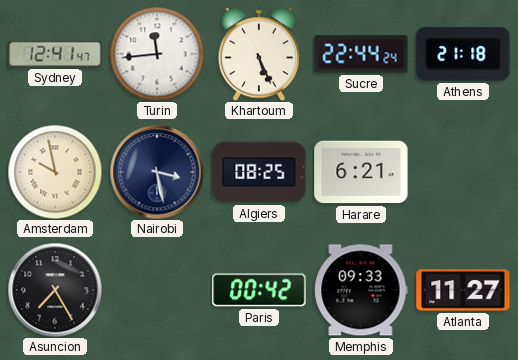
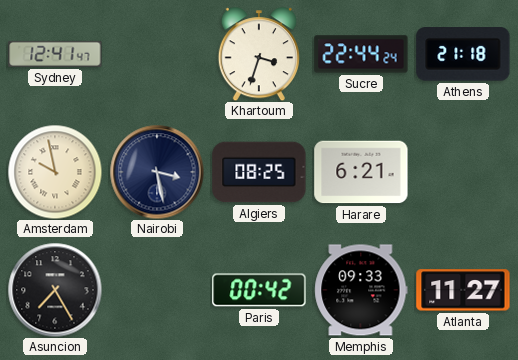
Turin: 11:44 -> none (157, 54)
Khartoum: 5:26 -> 3:33 (259, 54)
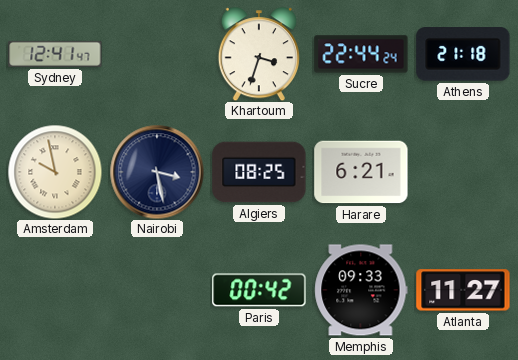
Asuncion: 7:25 -> none (55, 290)
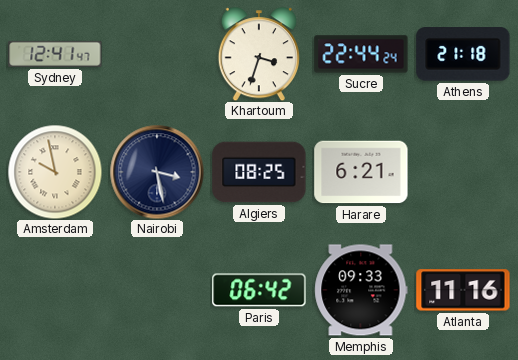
Paris: 00:42 -> 06:42 (259, 290)
Atlanta: 11:27 -> 11:16 (463, 290)
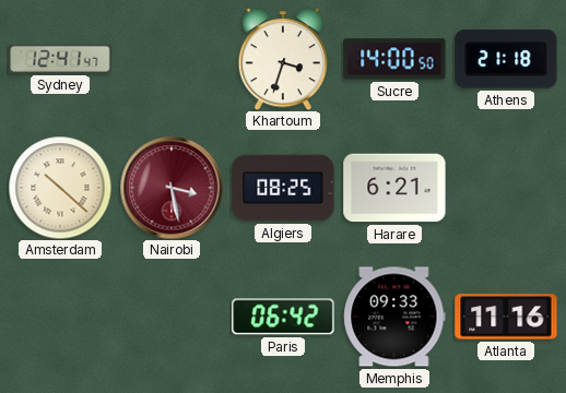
Sucre: 22:44 -> 14:00 (394, 59)
Amsterdam: 9:58 -> 10:22 (60, 188)
Nairobi dial: navy -> burgundy (172, 188)
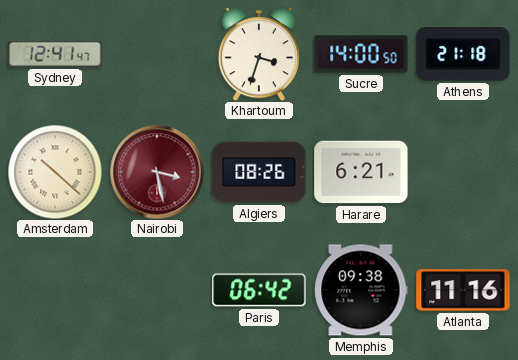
Algiers: 08:25 -> 08:26 (259, 172)
Memphis: 09:33 -> 09:38 (361, 290)
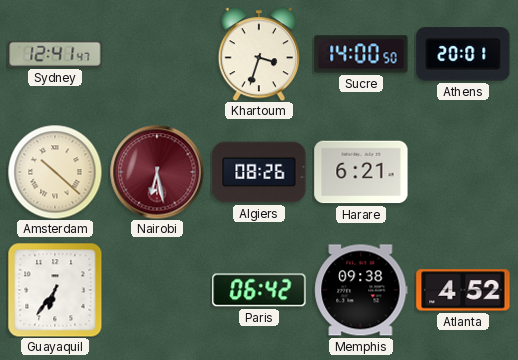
Athens: 21:18 -> 20:01 (463, 54)
Nairobi: 3:28 -> 6:28 (157, 172)
Guayaquil: none -> 6:36 (55, 290)
Atlanta: 11:16 -> 4:52 (463, 290)
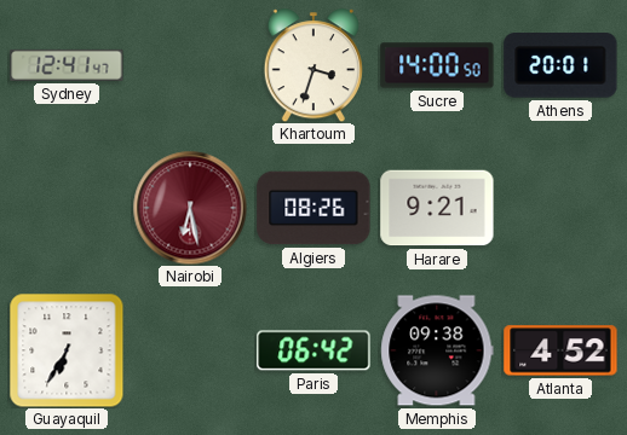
Amsterdam: 10:22 -> none (55, 172)
Harare: 6:21 -> 9:21 (437, 208)
Guayaquil: 6:36 -> 6:35 (67, 350)
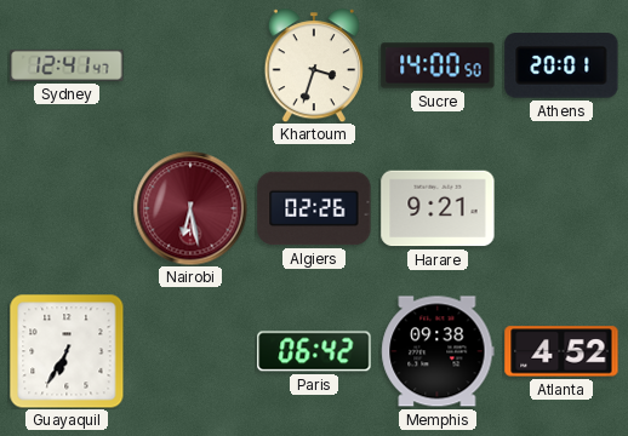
Algiers: 08:26 -> 02:26 (314, 208)
